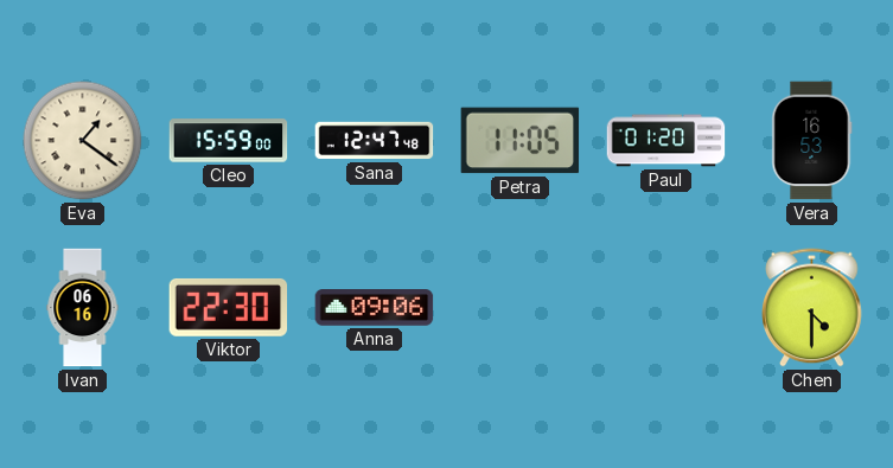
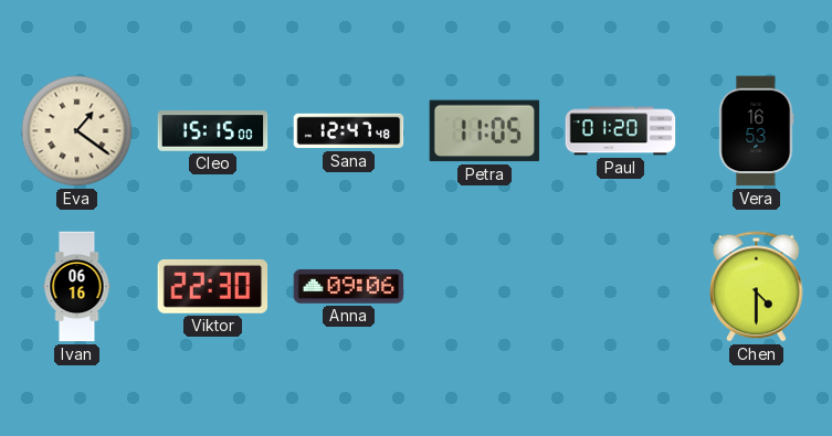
Cleo: 15:59 -> 15:15 (213, 131)
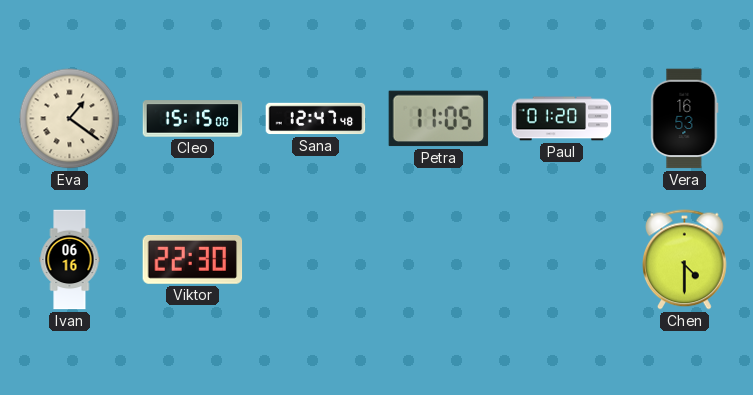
Anna: 09:06 -> none (349, 287)
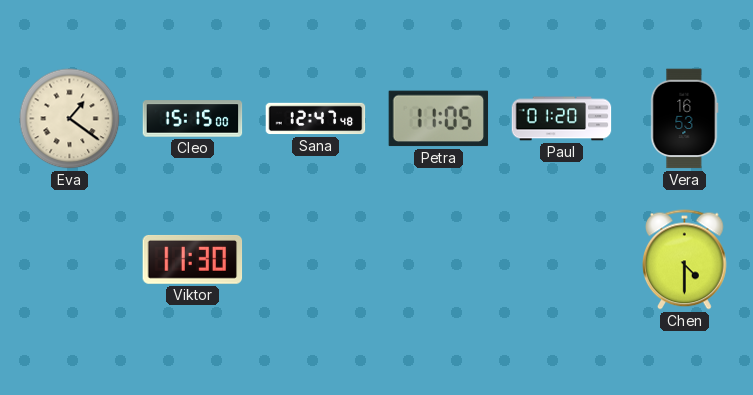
Ivan: 06:16 -> none (70, 260)
Viktor: 22:30 -> 11:30 (193, 259)
